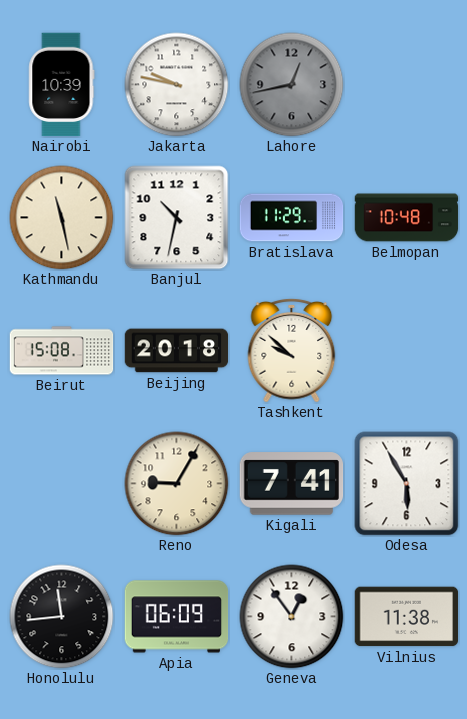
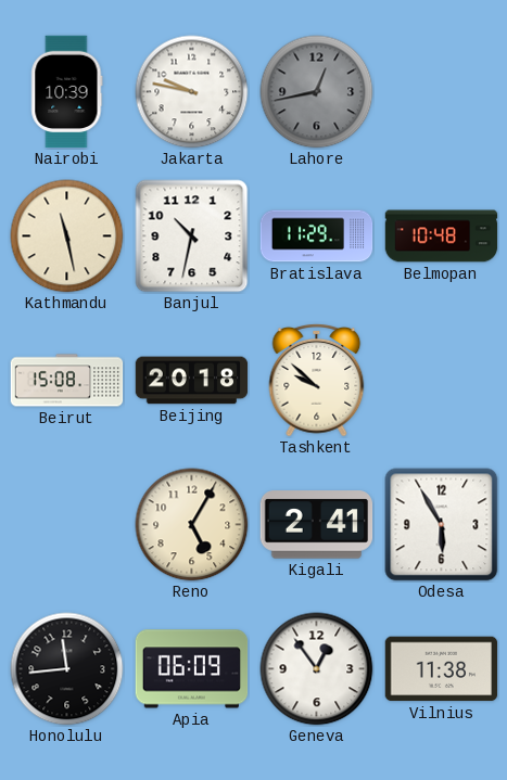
Reno: 9:05 -> 5:05 (192, 525)
Kigali: 7:41 -> 2:41 (317, 525)
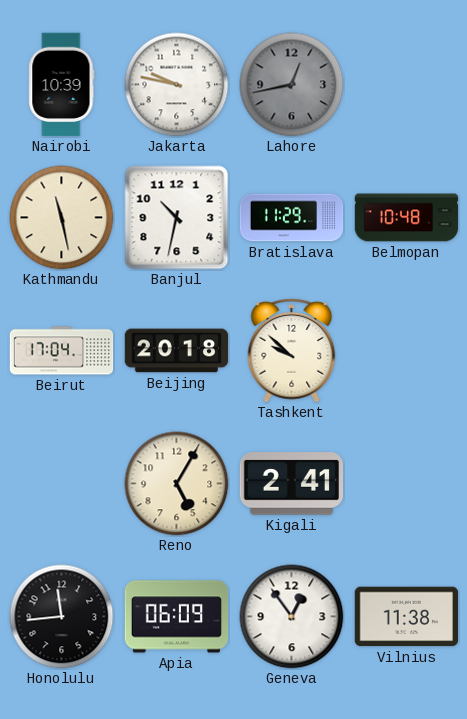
Beirut: 15:08 -> 17:04 (62, 351)
Odesa: 5:55 -> none (442, 525)
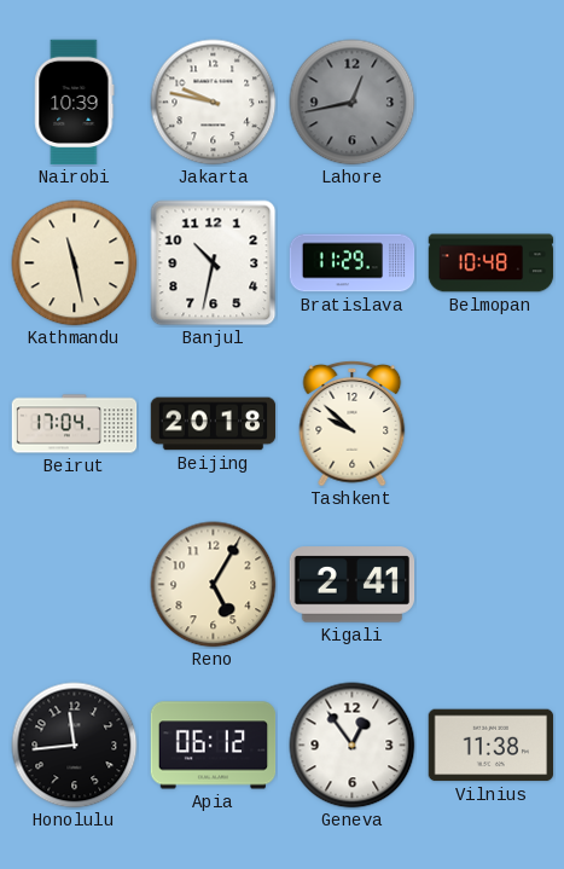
Apia: 06:09 -> 06:12 (214, 746)
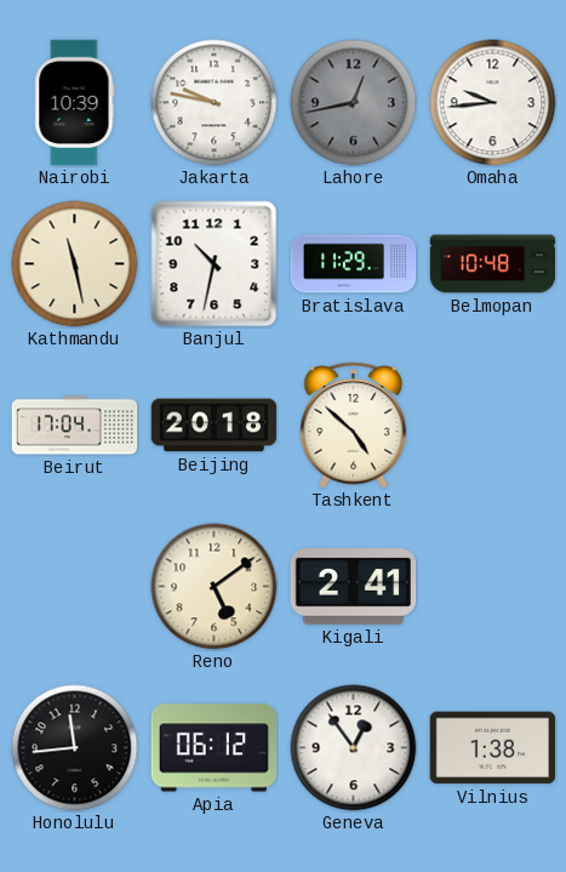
Omaha: none -> 9:44 (493, 103)
Tashkent: 9:52 -> 4:52 (354, 426)
Reno: 5:05 -> 5:09 (215, 587)
Vilnius: 11:38 -> 1:38 (493, 748)
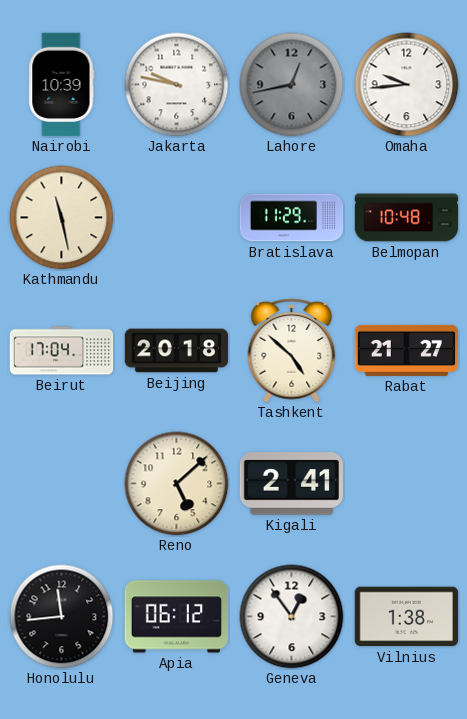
Banjul: 10:32 -> none (215, 264)
Rabat: none -> 21:27 (407, 350)
Reno: 5:09 -> 5:08 (177, 484)
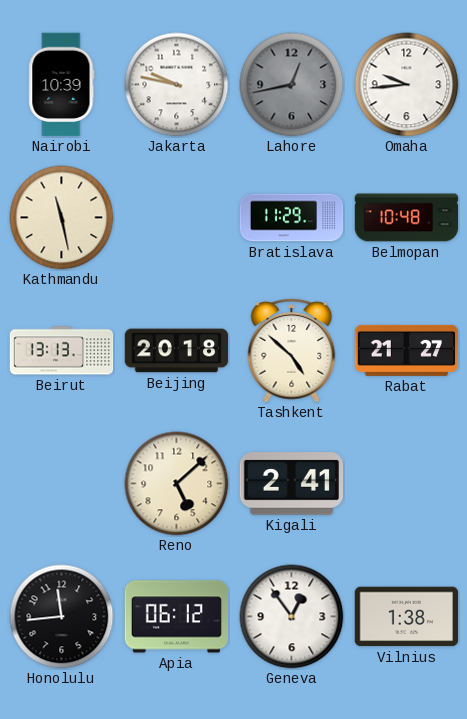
Beirut: 17:04 -> 13:13 (62, 351)
